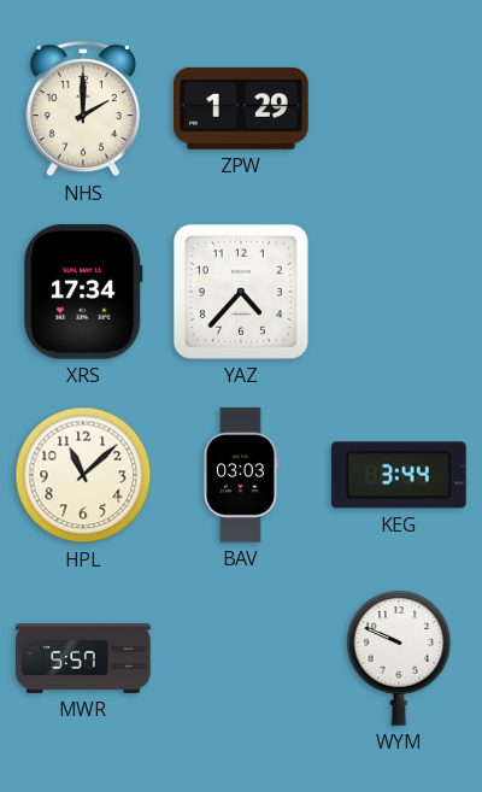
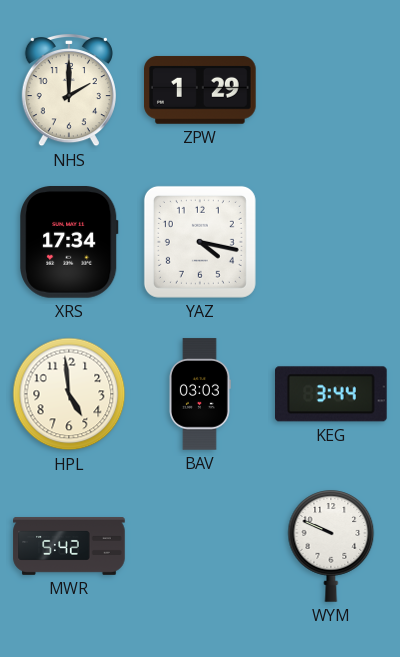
YAZ: 4:37 -> 4:17 (200, 242)
HPL: 11:08 -> 4:59 (69, 394)
MWR: 5:57 -> 5:42 (69, 547)
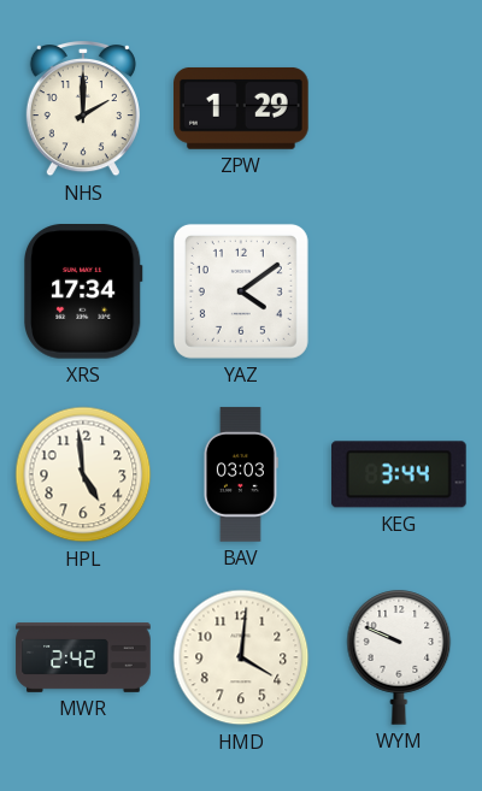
YAZ: 4:17 -> 4:09 (241, 291)
MWR: 5:42 -> 2:42 (83, 659)
HMD: none -> 4:01 (241, 657)
